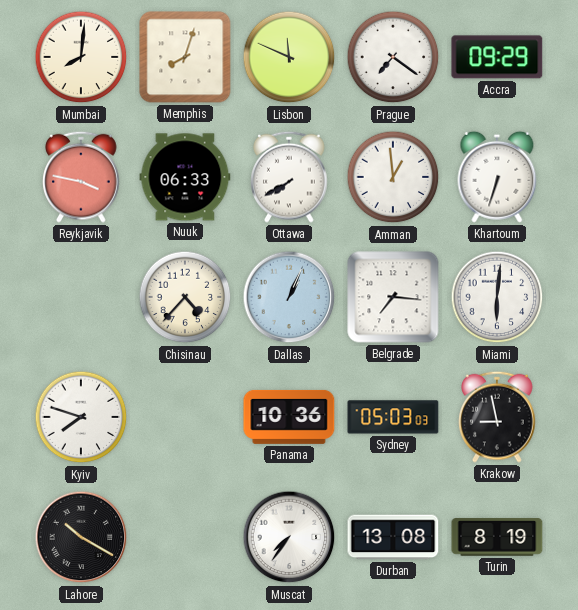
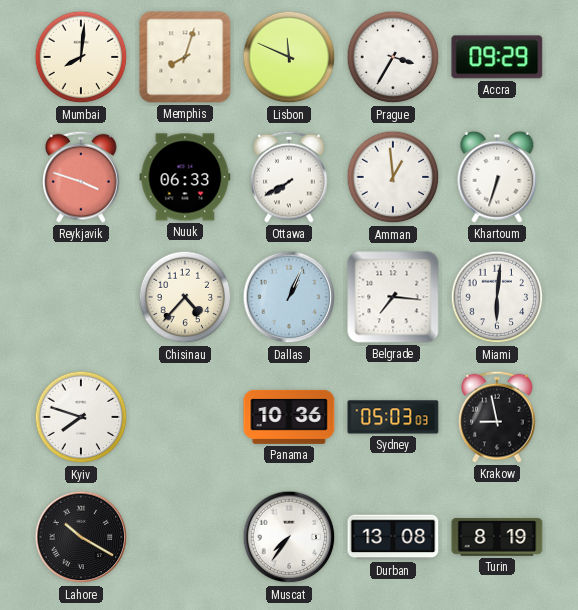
Prague: 7:21 -> 3:35 (393, 57)
Reykjavik: 3:47 -> 3:48 (81, 177)
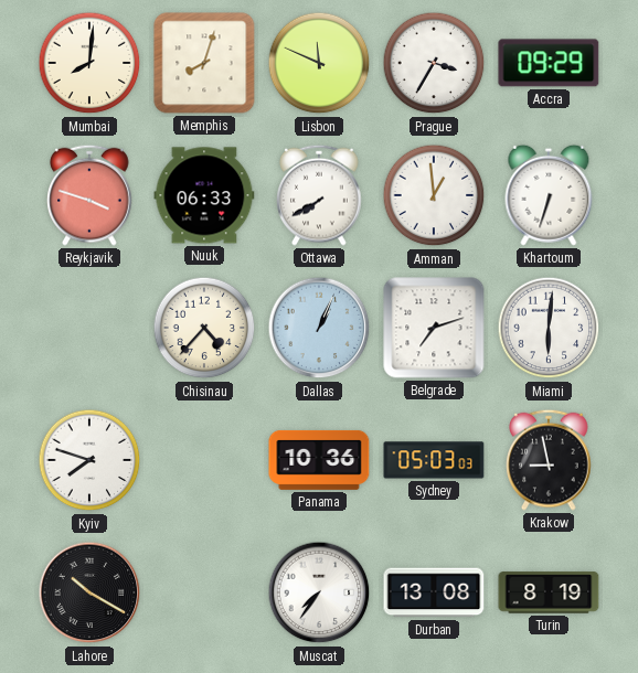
Belgrade: 7:16 -> 7:12 (434, 328)
